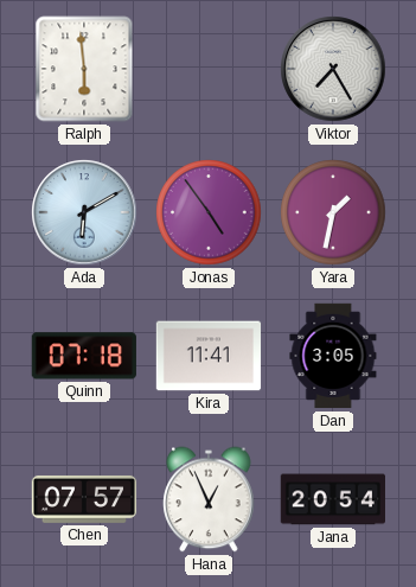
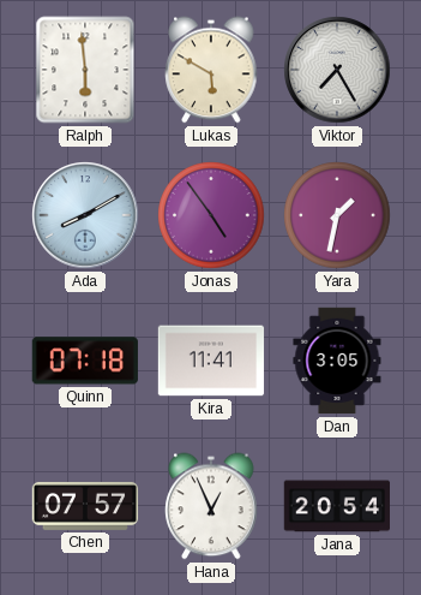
Lukas: none -> 5:50 (211, 70)
Ada: 6:10 -> 8:10 (85, 215)
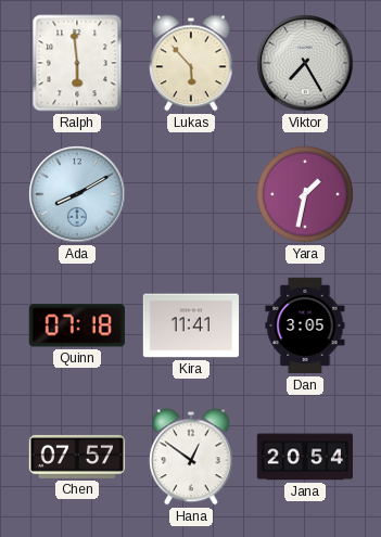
Lukas: 5:50 -> 5:53 (191, 63)
Jonas: 4:54 -> none (211, 215)
Hana: 12:56 -> 12:51 (191, 457)
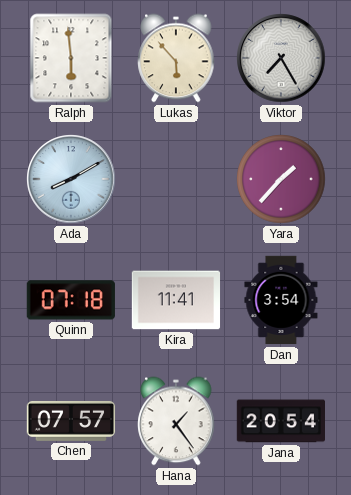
Yara: 1:32 -> 1:37 (281, 179)
Dan: 3:05 -> 3:54 (281, 300)
Hana: 12:51 -> 1:24 (176, 421)
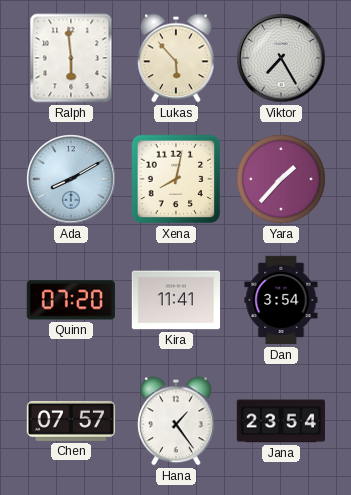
Xena: none -> 8:02 (176, 179)
Quinn: 07:18 -> 07:20 (71, 300)
Jana: 20:54 -> 23:54 (280, 421)
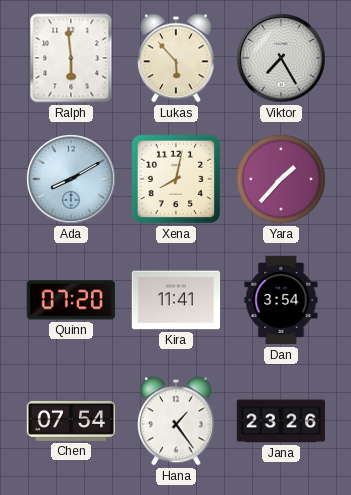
Chen: 07:57 -> 07:54 (71, 421)
Jana: 23:54 -> 23:26 (280, 421)
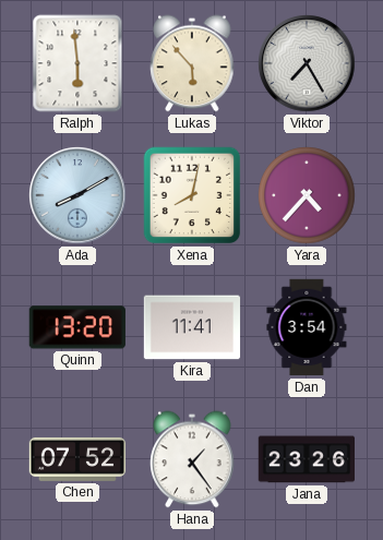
Yara: 1:37 -> 4:37 (307, 195)
Quinn: 07:20 -> 13:20 (77, 327)
Chen: 07:54 -> 07:52 (77, 459)
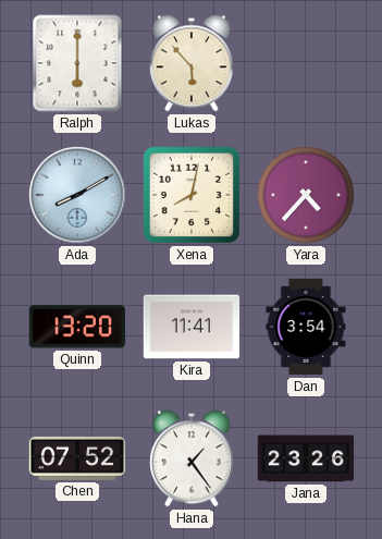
Ralph: 5:59 -> 6:00 (77, 63)
Viktor: 7:25 -> none (307, 63)
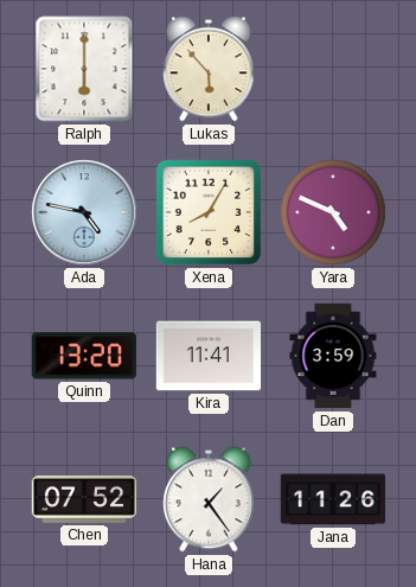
Ada: 8:10 -> 4:47 (84, 212)
Xena: 8:02 -> 8:05 (209, 212)
Yara: 4:37 -> 4:49 (333, 212)
Dan: 3:54 -> 3:59 (333, 356)
Jana: 23:26 -> 11:26 (332, 499)
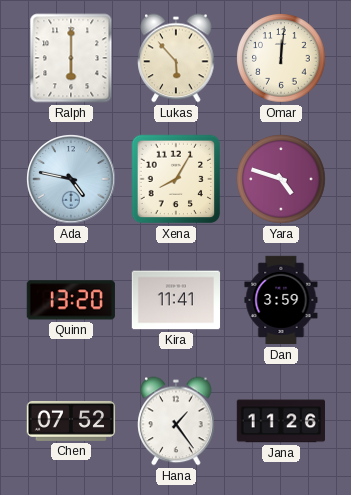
Omar: none -> 12:01 (281, 58)
Yara: 4:49 -> 4:48 (281, 179)
